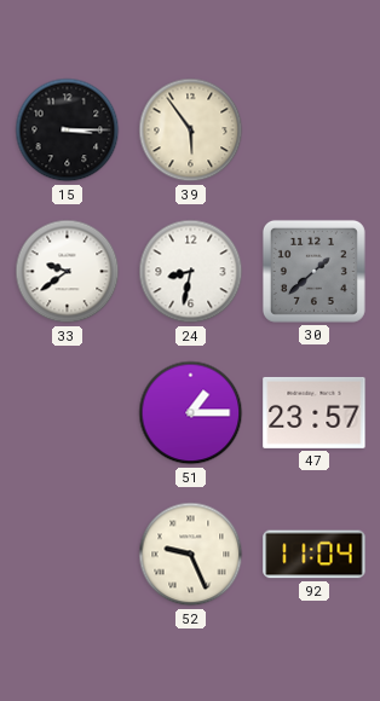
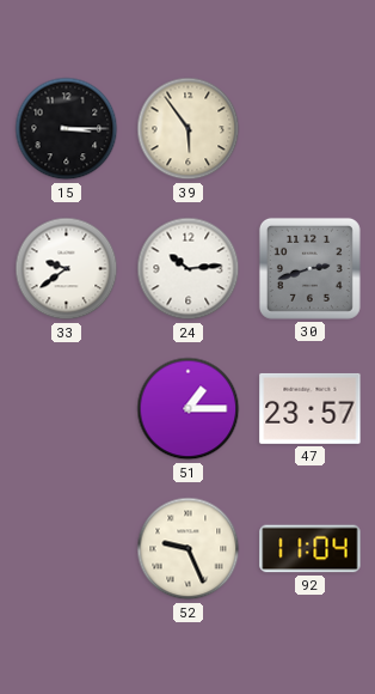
24: 8:32 -> 10:14 (189, 269)
30: 1:38 -> 2:42 (309, 268)
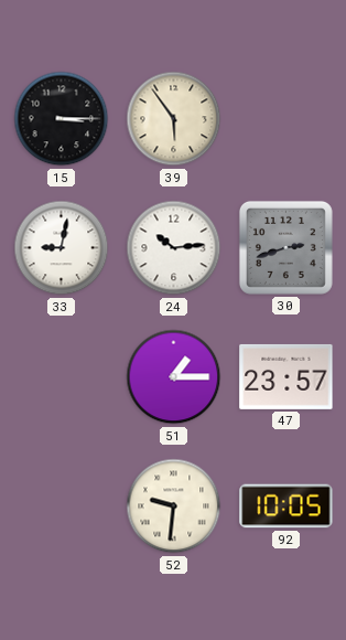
33: 9:39 -> 9:02 (62, 248)
52: 9:26 -> 9:31 (174, 506)
92: 11:04 -> 10:05 (286, 506)
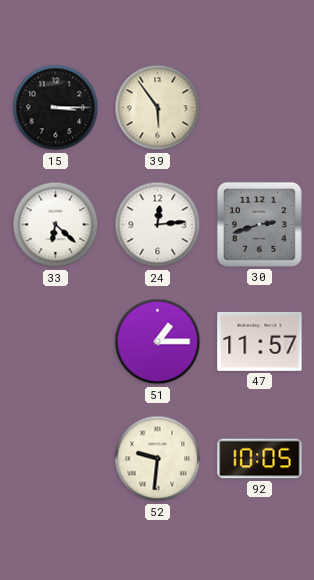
33: 9:02 -> 6:22 (56, 225)
24: 10:14 -> 12:14 (158, 225)
47: 23:57 -> 11:57 (260, 341)
